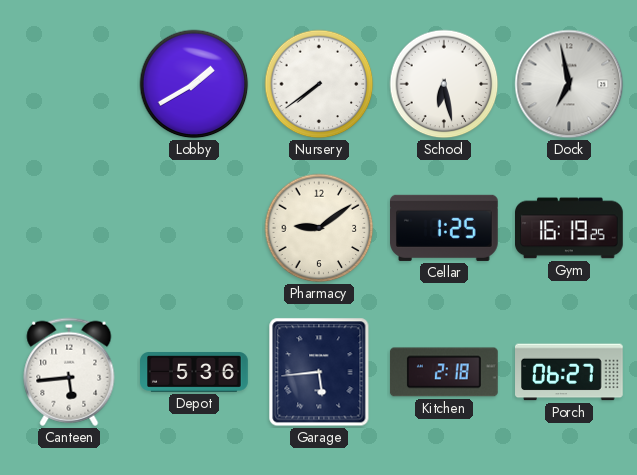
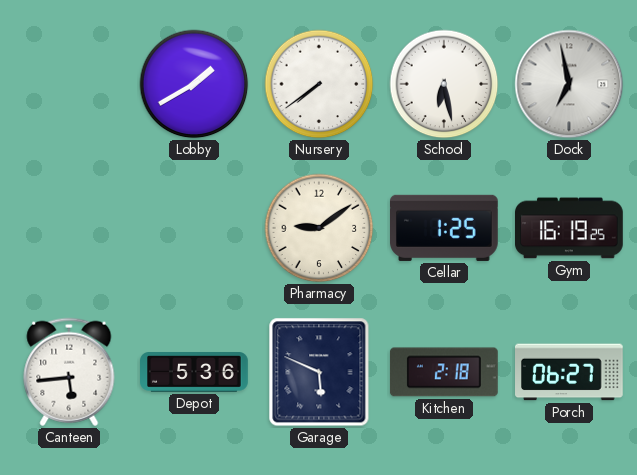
Garage: 5:44 -> 5:49 (319, 372)
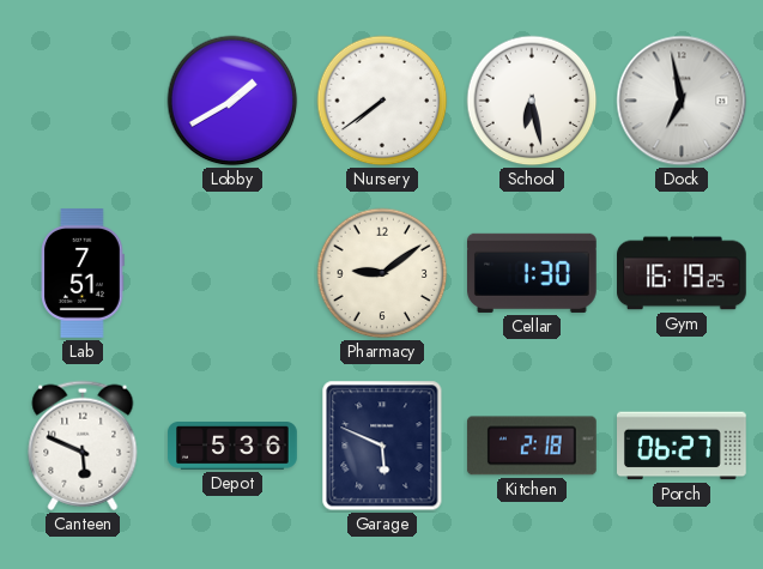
Lab: none -> 7:51 (83, 273)
Cellar: 1:25 -> 1:30 (533, 273)
Canteen: 5:44 -> 5:49 (83, 446)
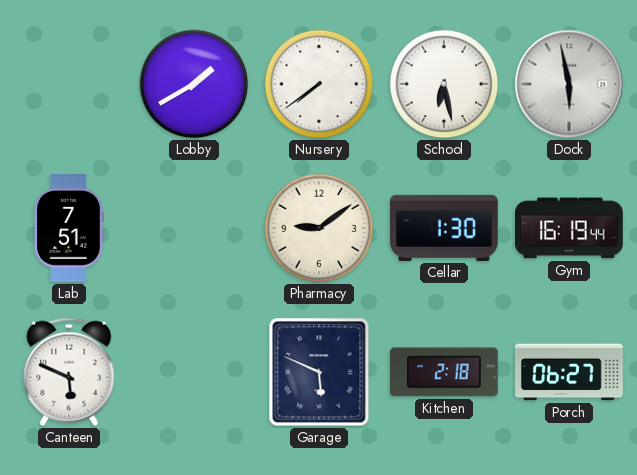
Dock: 6:58 -> 5:58 (569, 84)
Gym: 16:19:25 -> 16:19:44 (570, 228)
Depot: 5:36 -> none (232, 446)
